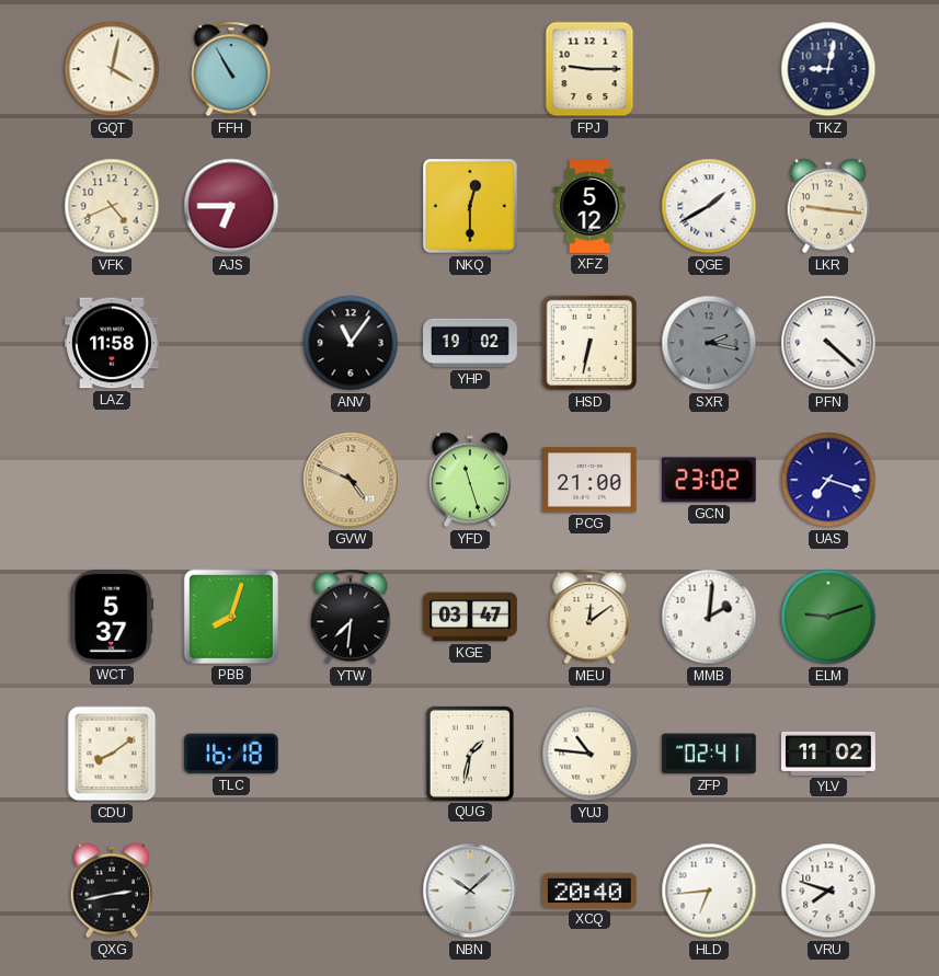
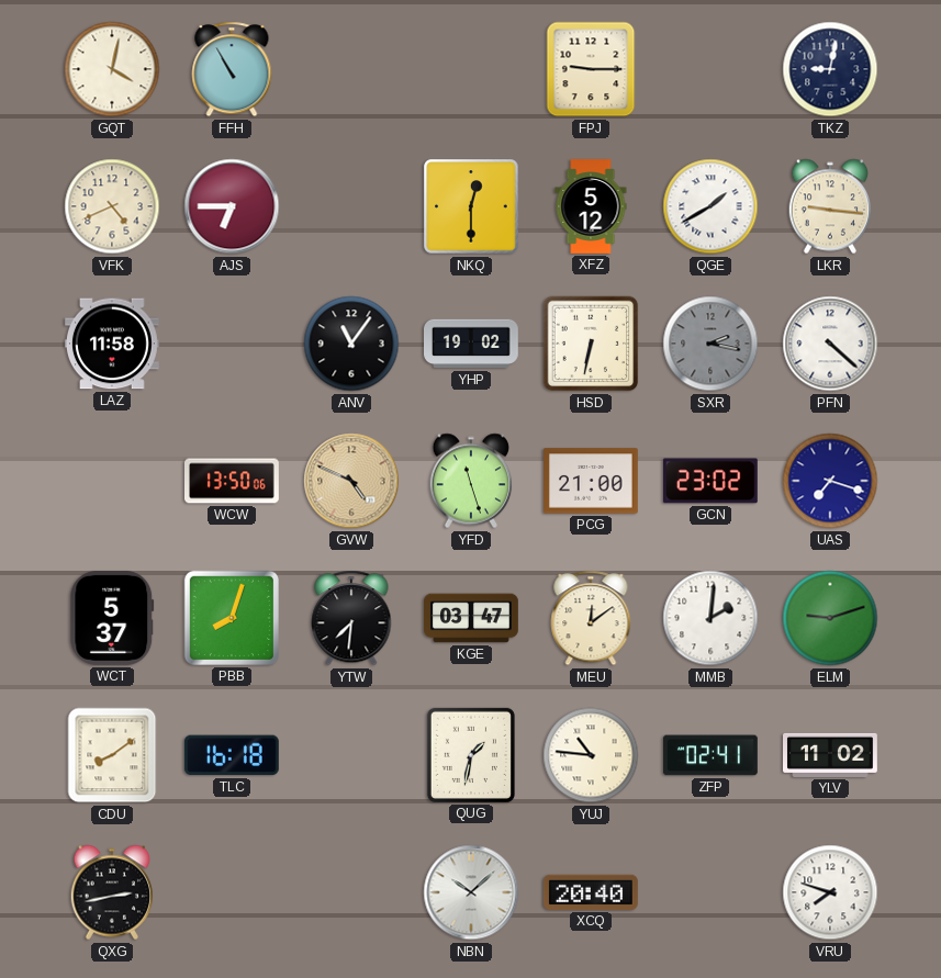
WCW: none -> 13:50 (233, 481)
HLD: 6:44 -> none (709, 891)
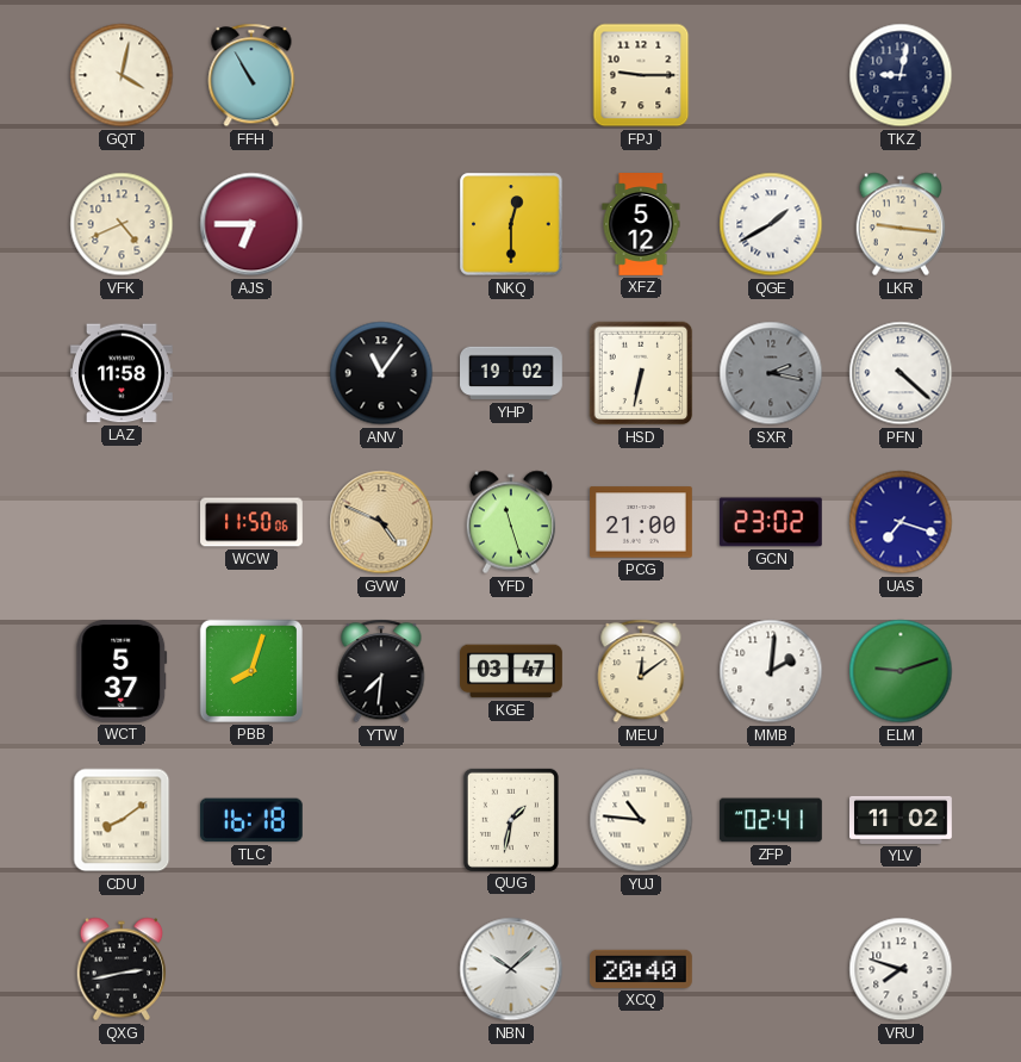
WCW: 13:50 -> 11:50 (253, 522)
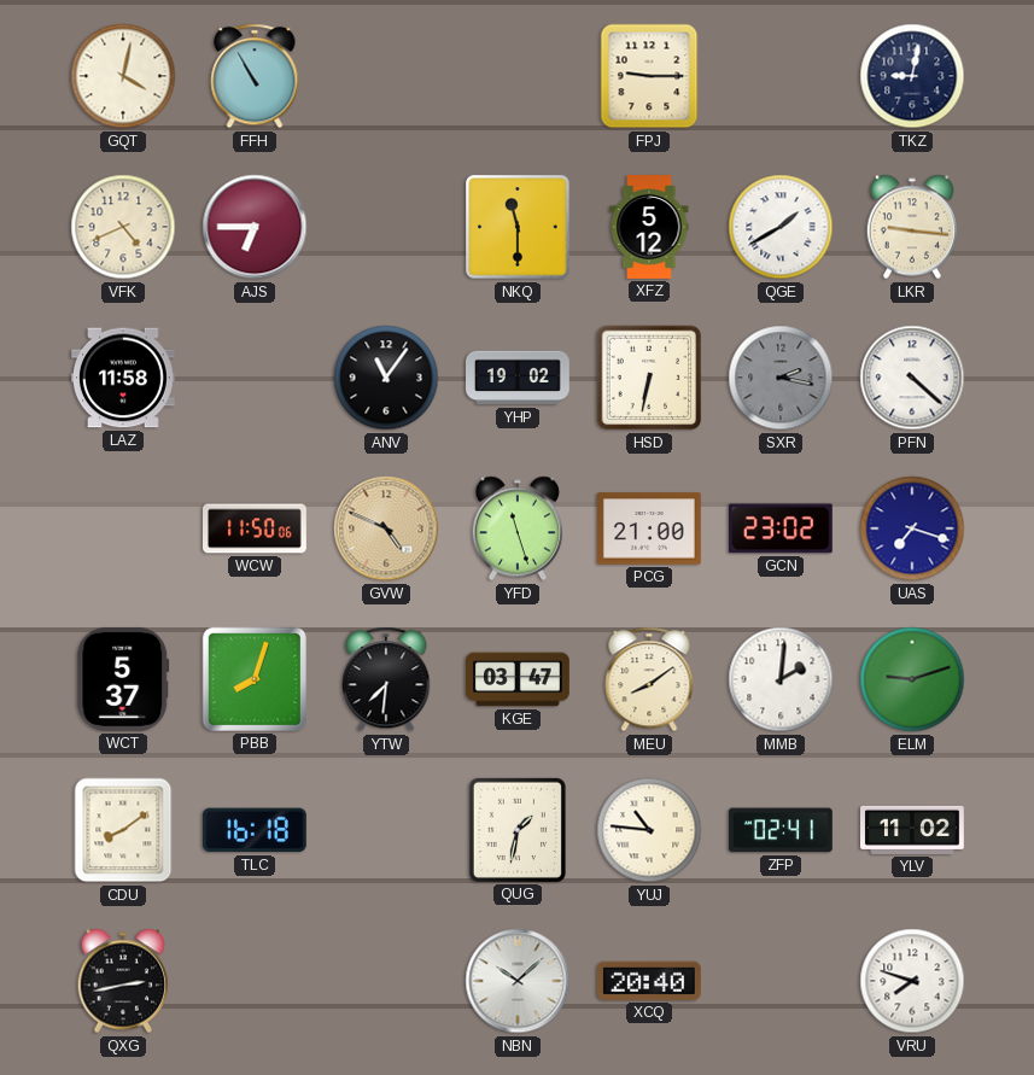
NKQ: 12:30 -> 11:30 (518, 227)
MEU: 12:09 -> 8:09 (649, 679)
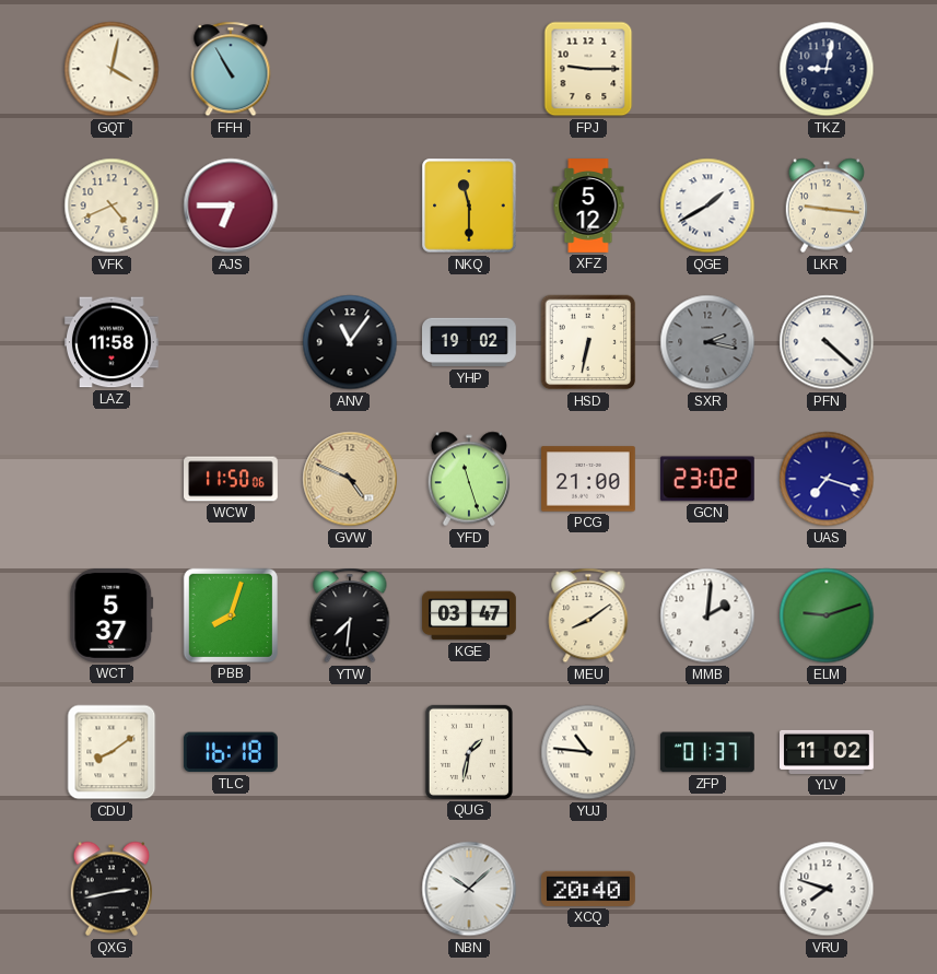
ZFP: 02:41 -> 01:37 (707, 752)
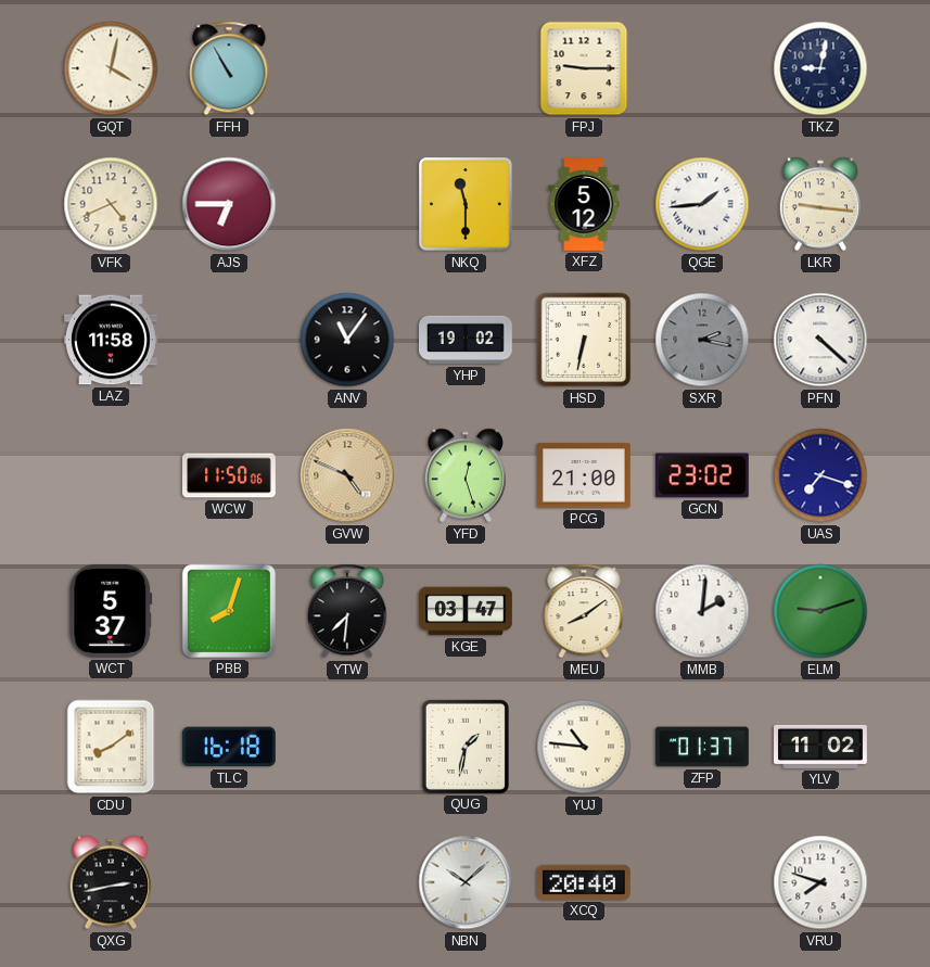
QGE: 1:40 -> 1:44 (702, 204)
YFD: 11:27 -> 12:27 (466, 475)
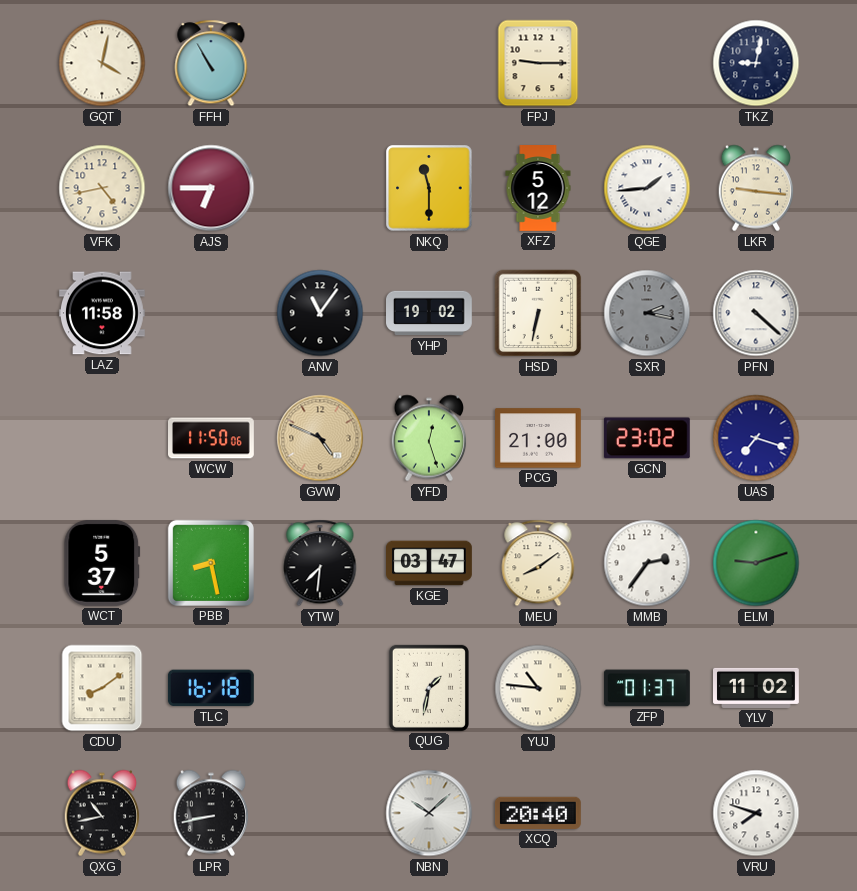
VFK: 4:41 -> 4:43 (102, 188)
PBB: 8:03 -> 8:28 (211, 563)
MMB: 2:01 -> 2:36 (647, 563)
QXG: 2:43 -> 10:43 (102, 813)
LPR: none -> 8:43 (211, 813)
